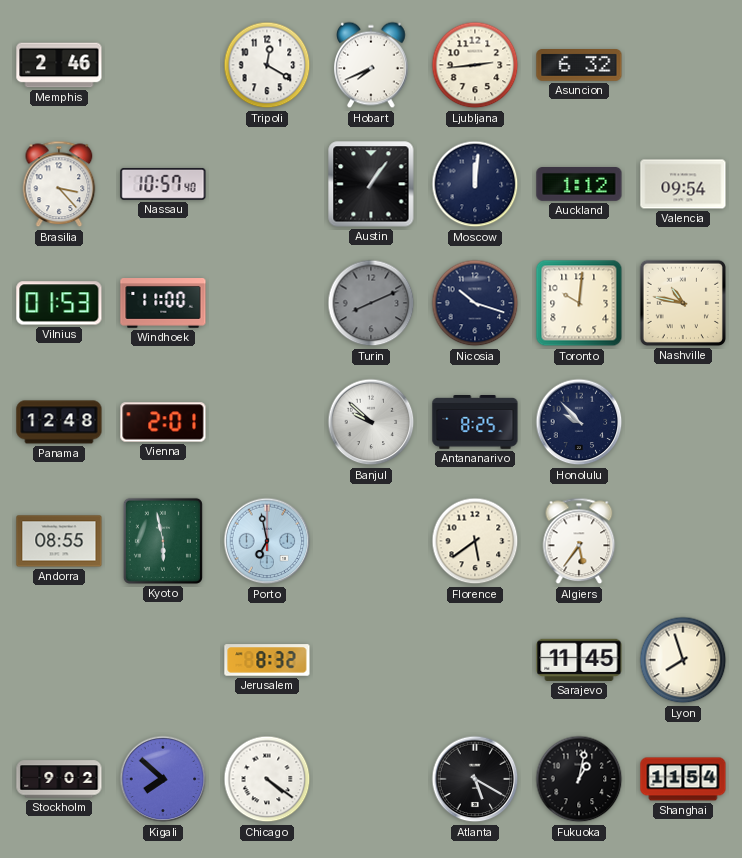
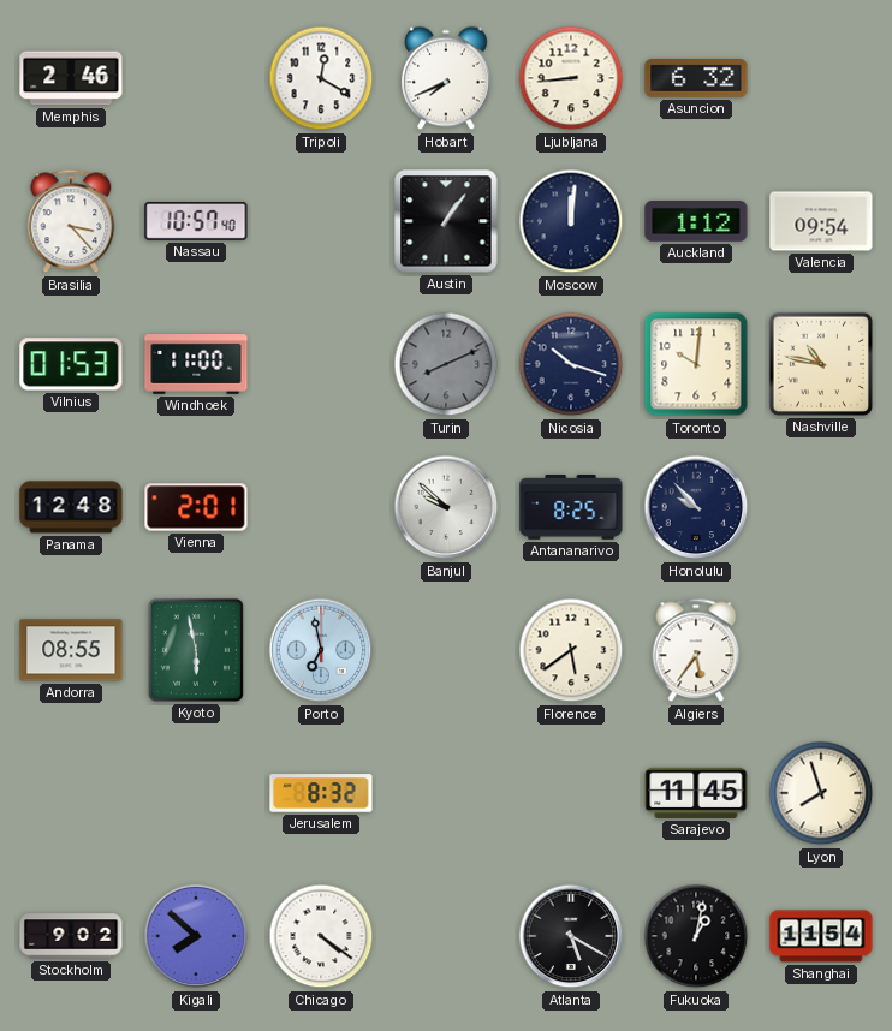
Ljubljana: 2:44 -> 8:44 (571, 78)
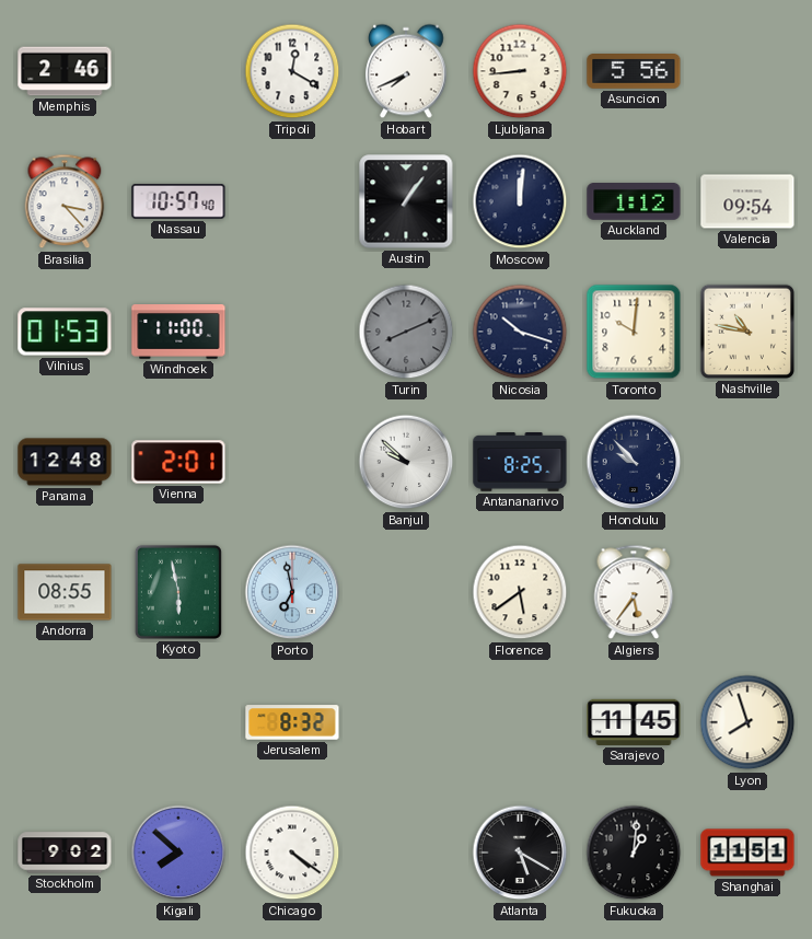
Asuncion: 6:32 -> 5:56 (634, 72)
Fukuoka: 1:02 -> 1:01 (634, 853)
Shanghai: 11:54 -> 11:51 (747, 853)
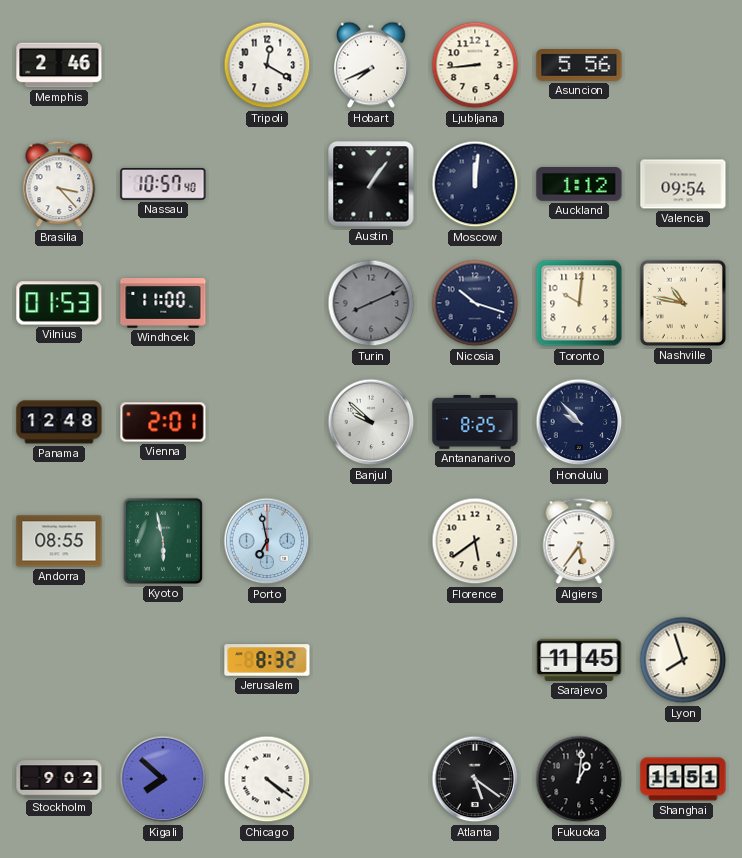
Atlanta: 5:20 -> 5:21 (475, 779)
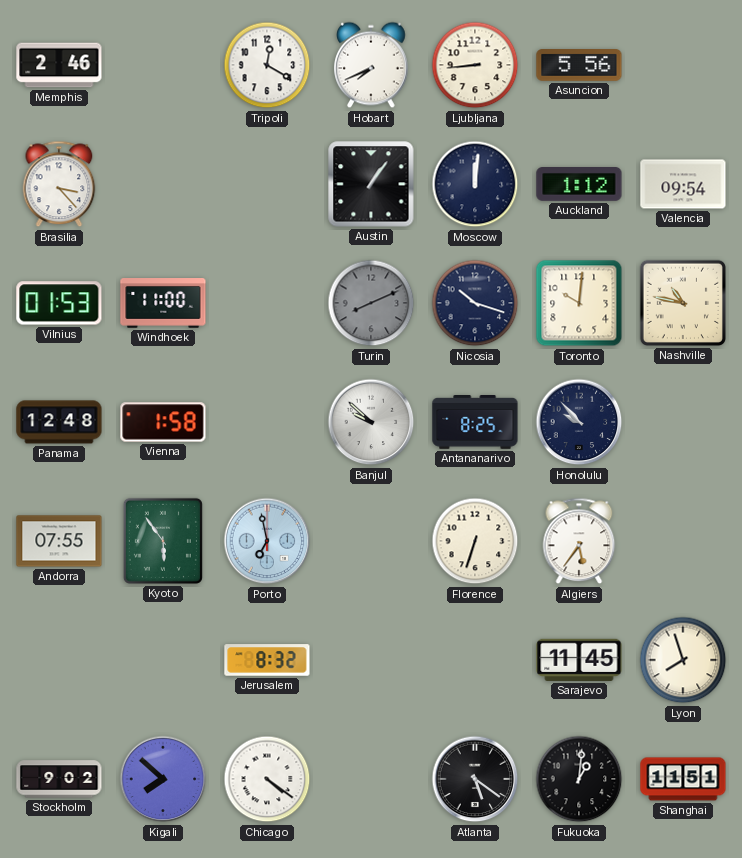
Nassau: 10:57 -> none (163, 184)
Vienna: 2:01 -> 1:58 (163, 422)
Andorra: 08:55 -> 07:55 (59, 541)
Kyoto: 5:58 -> 5:54 (163, 541)
Florence: 5:39 -> 6:33 (475, 541)
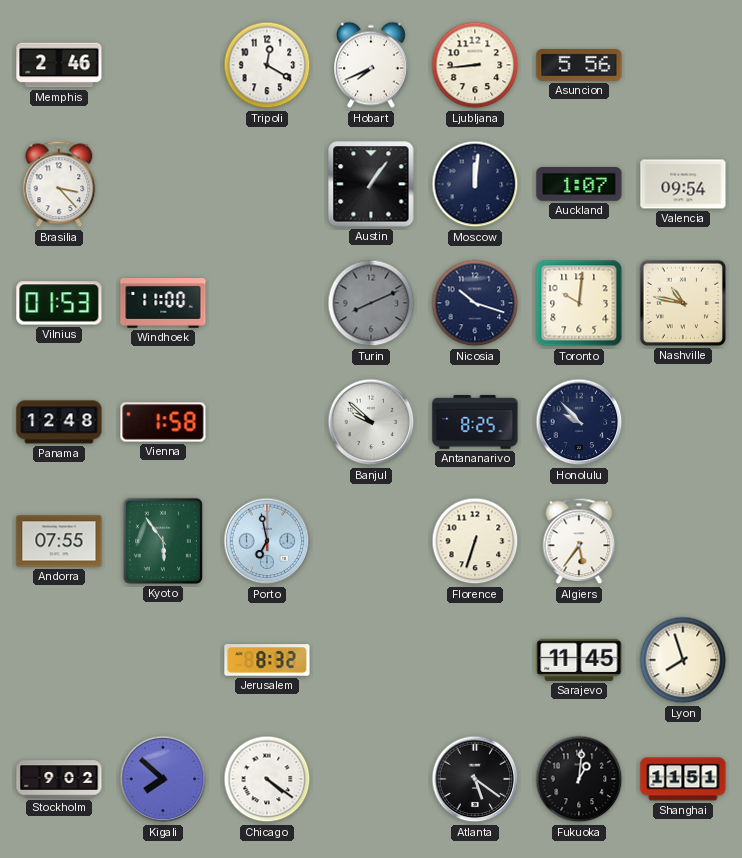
Auckland: 1:12 -> 1:07 (579, 185)
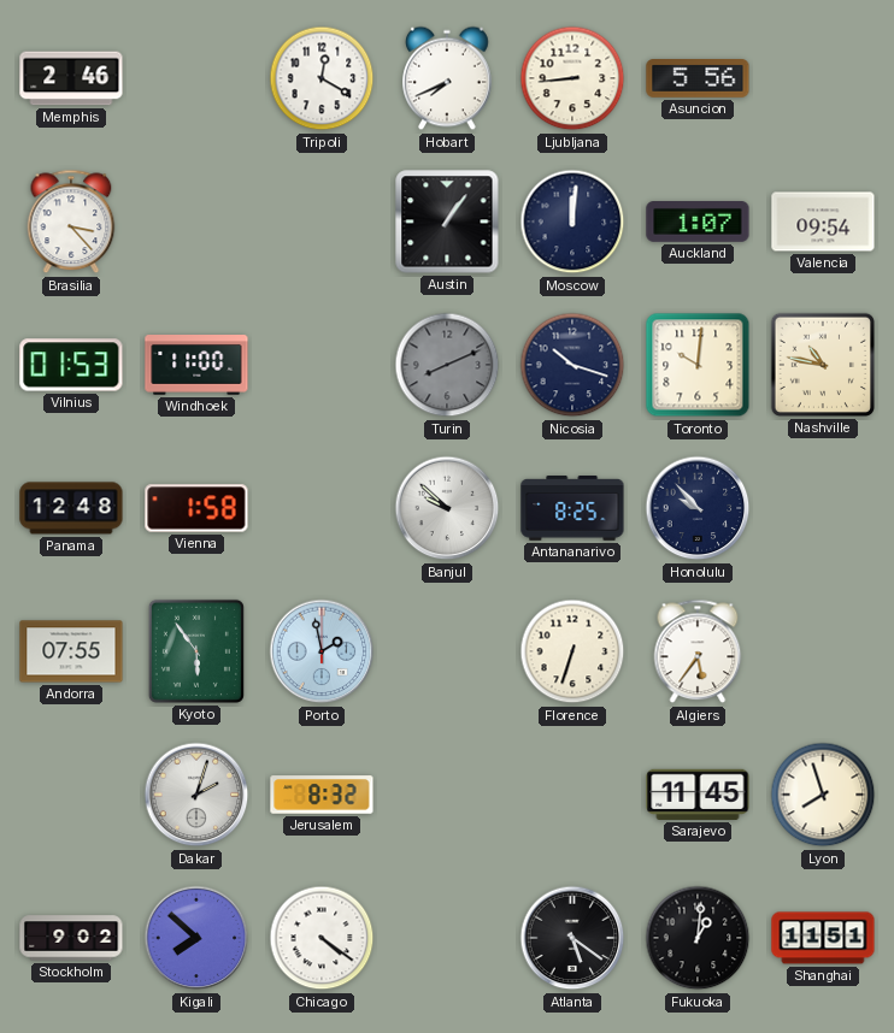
Porto: 6:58 -> 1:58 (322, 651)
Dakar: none -> 2:03 (196, 795)
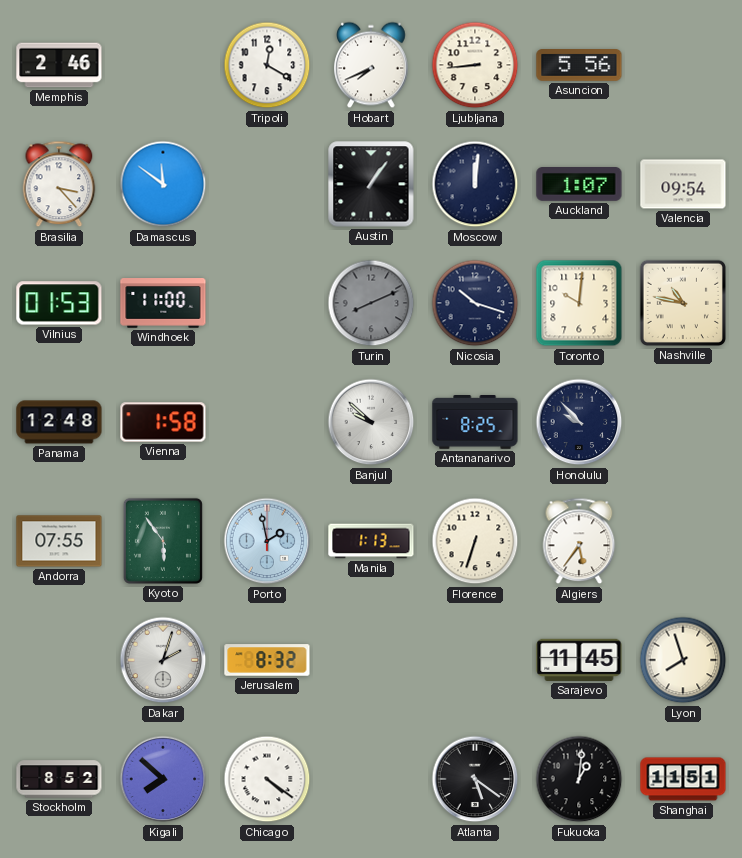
Damascus: none -> 11:51 (163, 184)
Manila: none -> 1:13 (371, 541)
Stockholm: 9:02 -> 8:52 (59, 779)
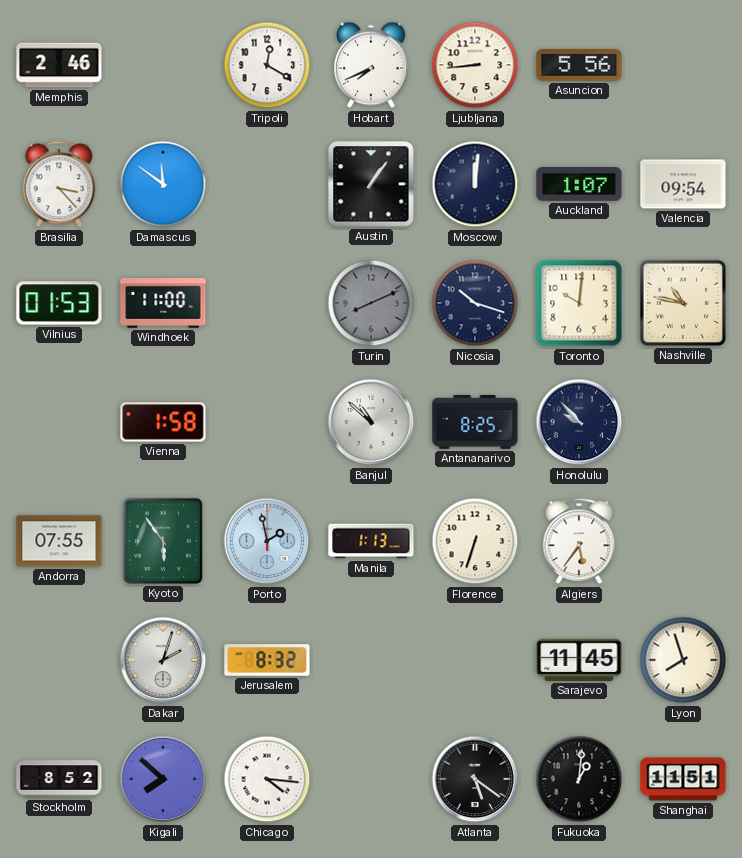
Panama: 12:48 -> none (59, 422)
Banjul: 9:52 -> 10:52 (371, 422)
Chicago: 4:21 -> 4:16 (267, 779)
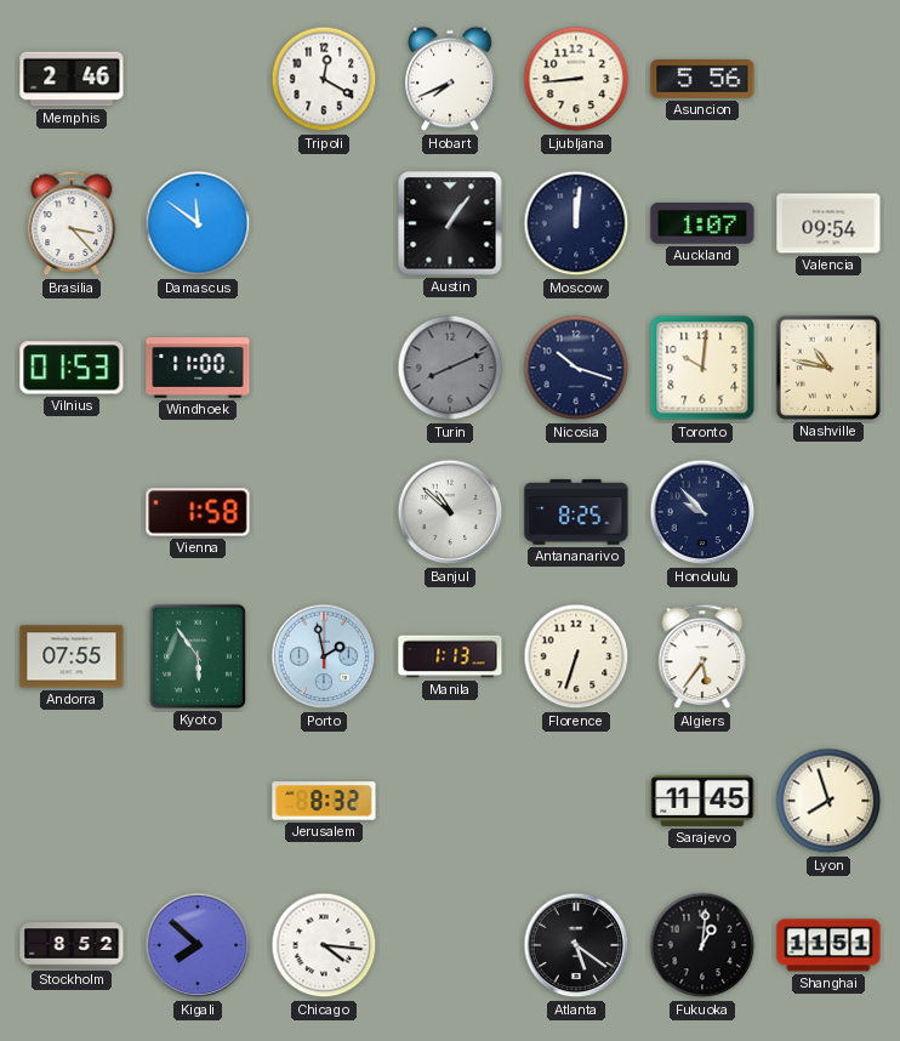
Dakar: 2:03 -> none (163, 660)
